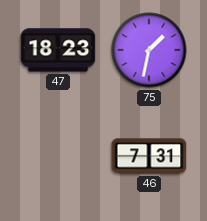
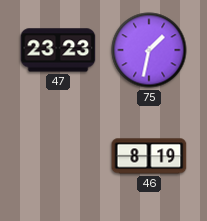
47: 18:23 -> 23:23 (58, 50)
46: 7:31 -> 8:19 (149, 156)
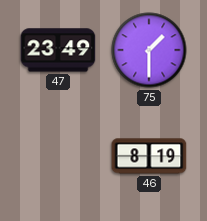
47: 23:23 -> 23:49 (58, 50)
75: 1:32 -> 1:30 (149, 50)
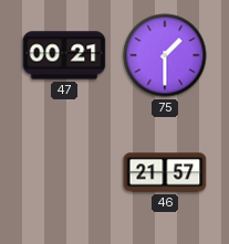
47: 23:49 -> 00:21 (64, 55)
46: 8:19 -> 21:57 (165, 172)
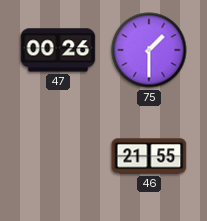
47: 00:21 -> 00:26 (58, 50)
46: 21:57 -> 21:55 (149, 156)
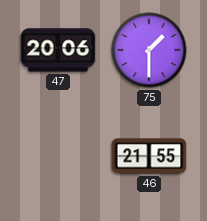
47: 00:26 -> 20:06 (58, 50)
